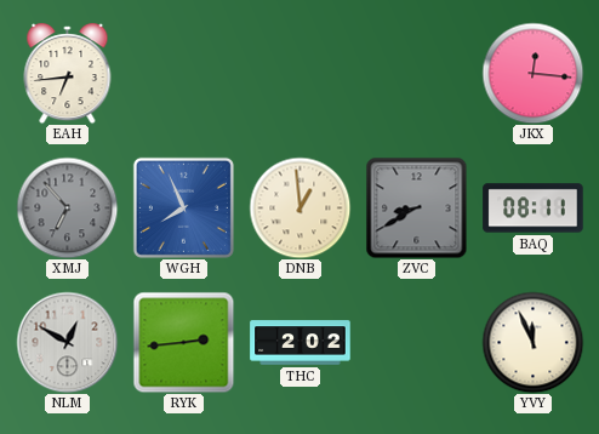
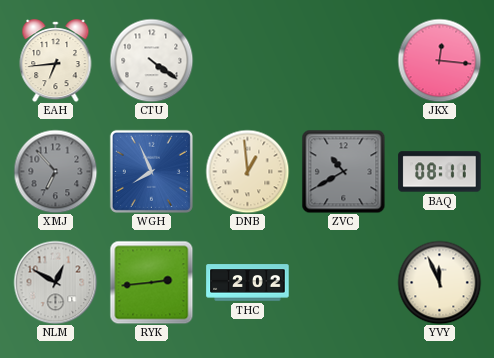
CTU: none -> 4:21 (151, 60)
ZVC: 8:40 -> 10:40 (343, 171)
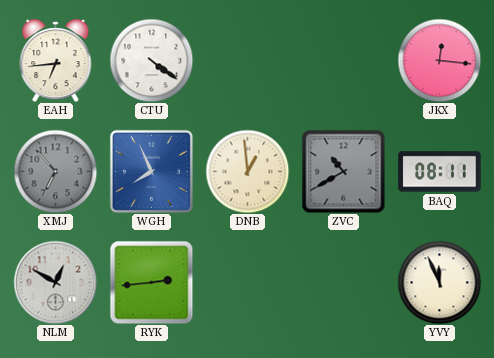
THC: 2:02 -> none (248, 283)
